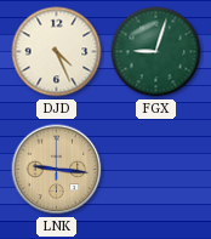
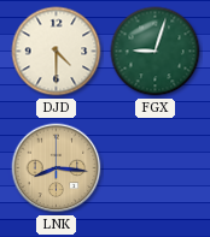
DJD: 4:26 -> 4:30 (57, 52)
LNK: 9:16 -> 8:16 (57, 168)
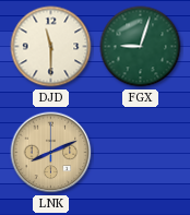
DJD: 4:30 -> 11:30 (51, 47)
LNK: 8:16 -> 8:11 (51, 153)
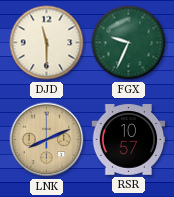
FGX: 9:03 -> 9:34 (129, 43)
RSR: none -> 10:57 (129, 140)
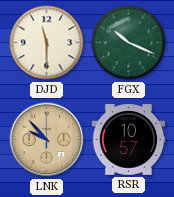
FGX: 9:34 -> 10:19 (129, 43)
LNK: 8:11 -> 9:53 (47, 140)
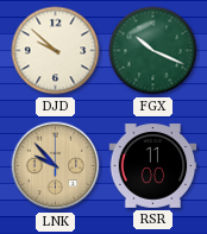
DJD: 11:30 -> 9:52 (56, 51)
RSR: 10:57 -> 11:00 (153, 166)
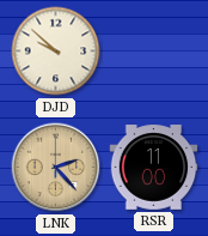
FGX: 10:19 -> none (153, 51)
LNK: 9:53 -> 2:23 (56, 168)
